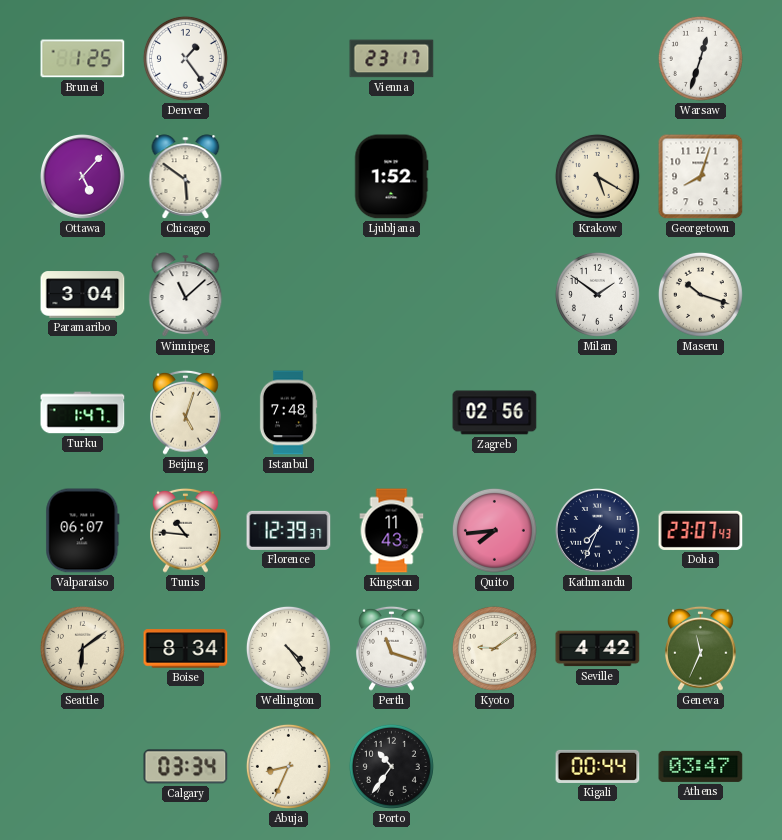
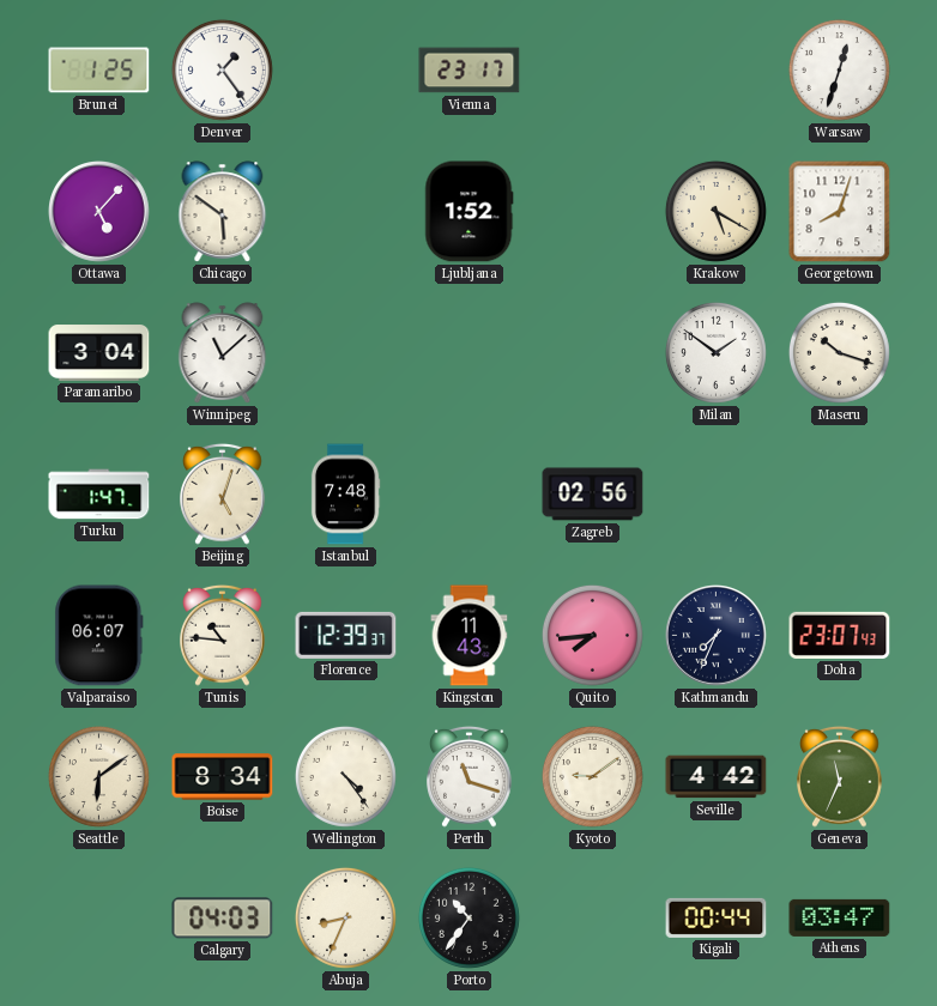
Calgary: 03:34 -> 04:03 (223, 919)
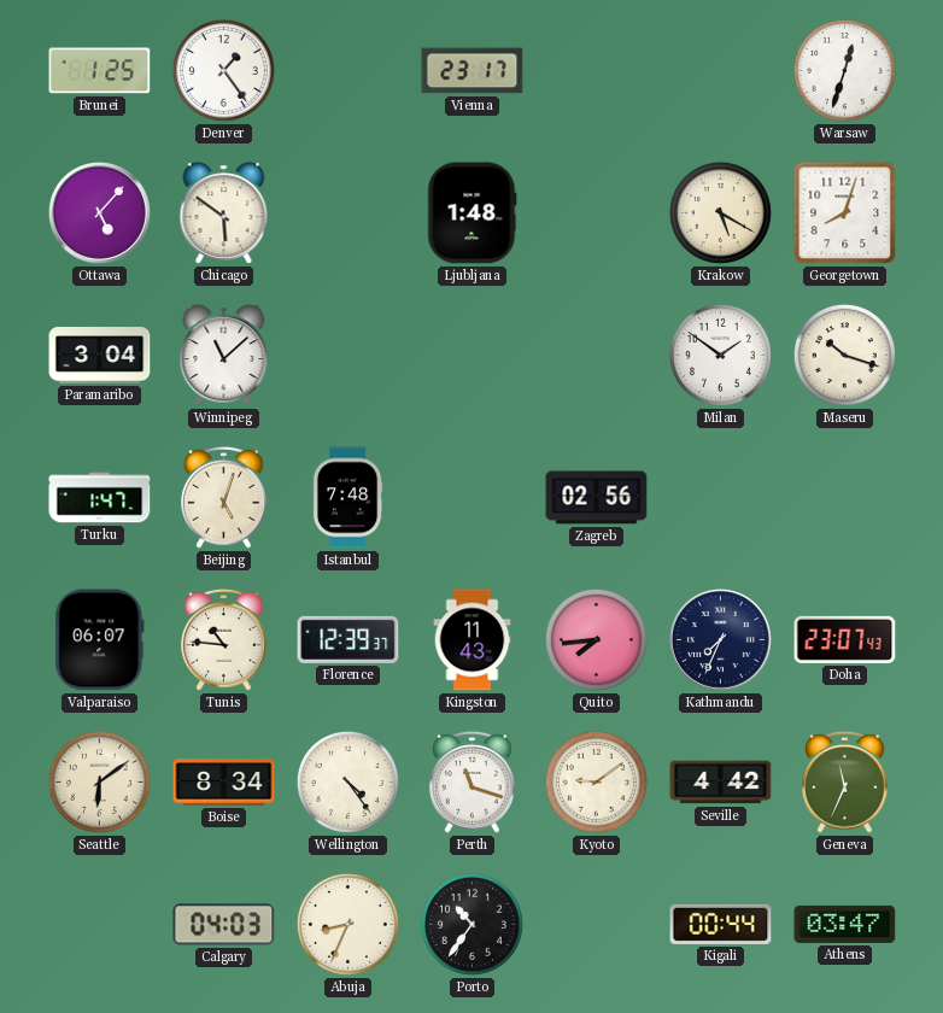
Ljubljana: 1:52 -> 1:48 (473, 213)
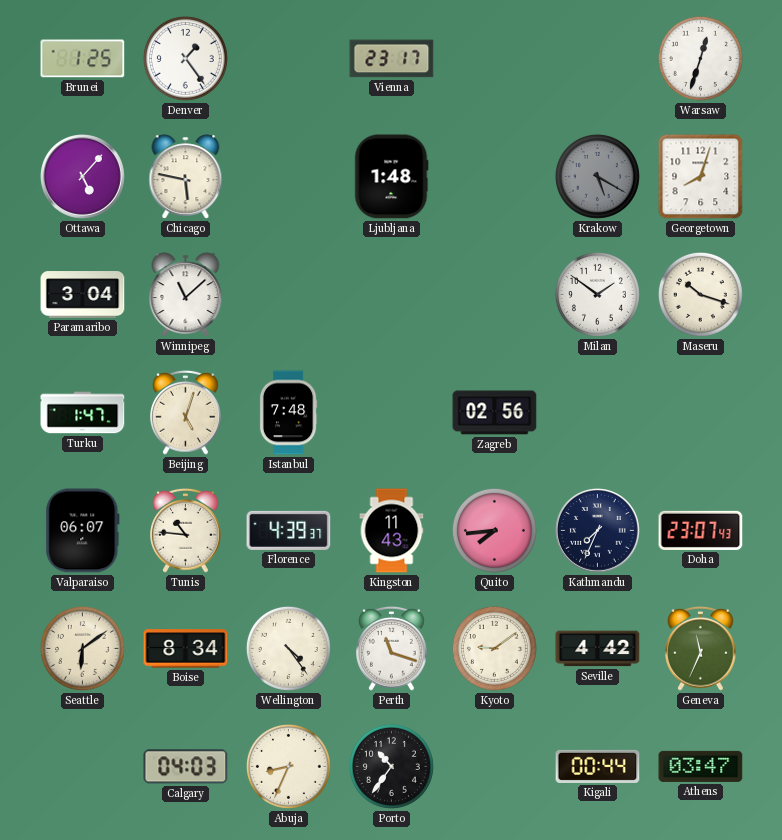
Chicago: 5:51 -> 5:47 (186, 177)
Krakow dial: cream -> grey (597, 176)
Florence: 12:39 -> 4:39 (289, 530)
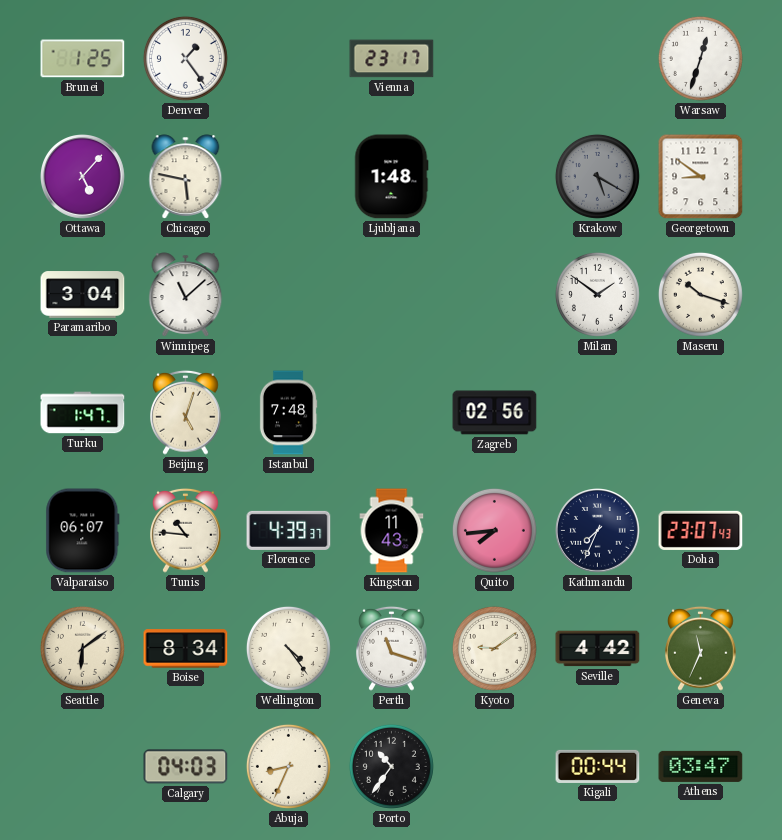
Georgetown: 8:03 -> 8:51 (701, 177)
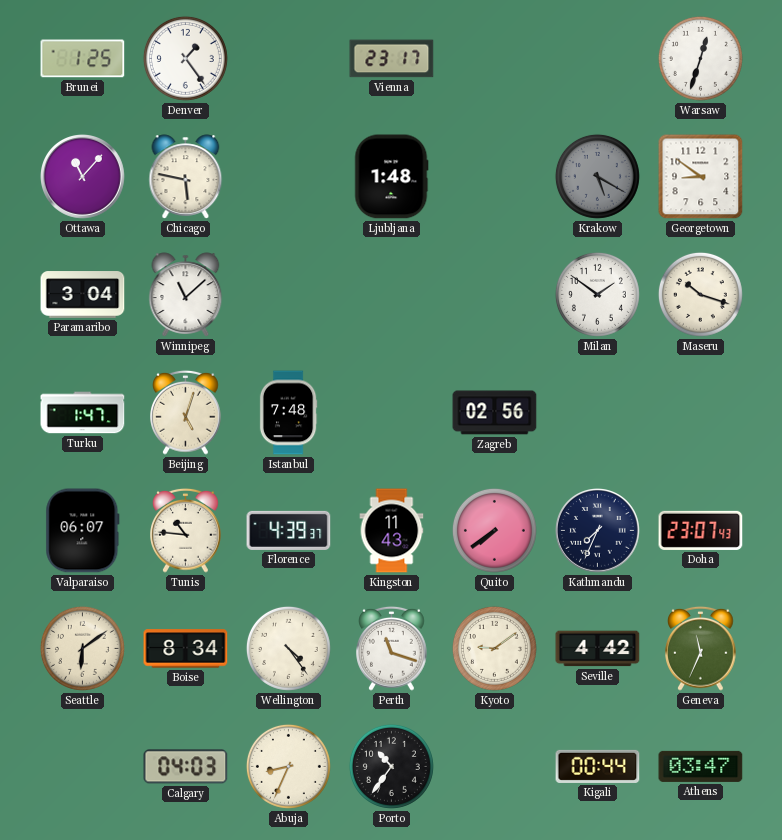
Ottawa: 5:07 -> 11:07 (83, 177)
Quito: 7:44 -> 7:39 (494, 530)
